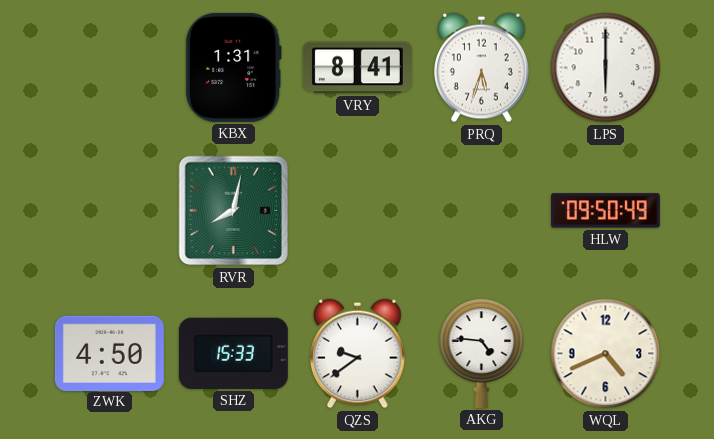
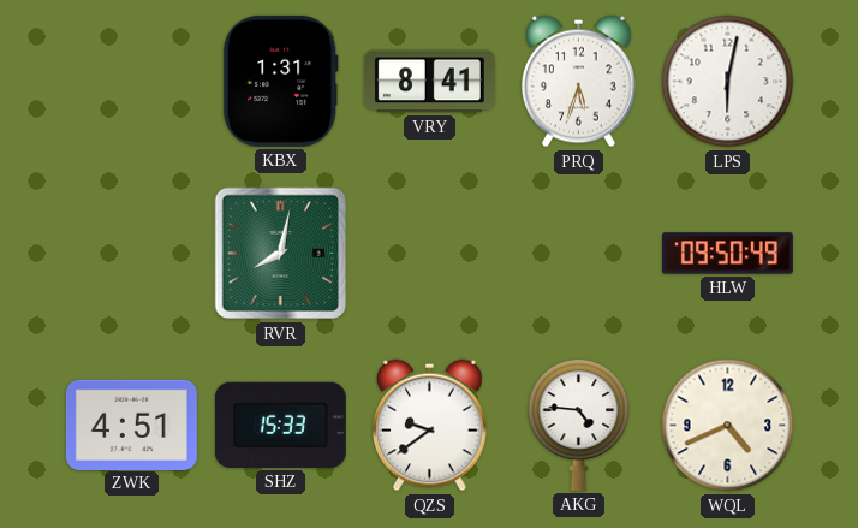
LPS: 6:00 -> 6:02 (728, 82)
ZWK: 4:50 -> 4:51 (131, 425)
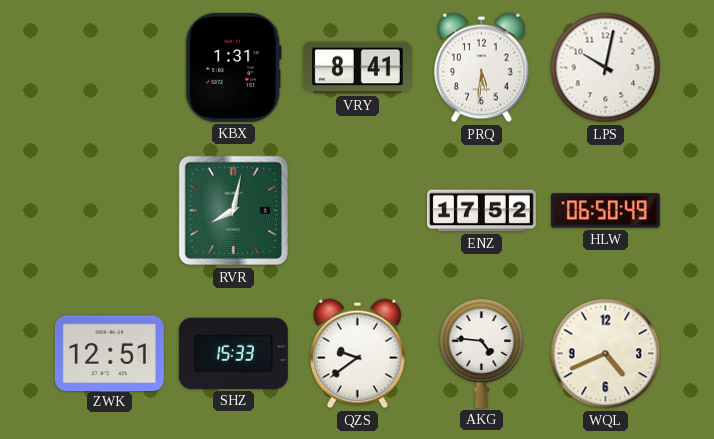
PRQ: 5:33 -> 5:31 (482, 68)
LPS: 6:02 -> 10:02 (606, 68)
ENZ: none -> 17:52 (481, 211)
HLW: 09:50 -> 06:50 (605, 211)
ZWK: 4:51 -> 12:51 (109, 353)
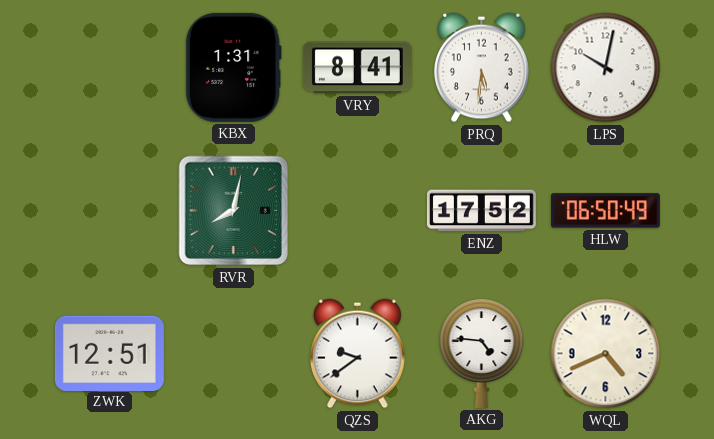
SHZ: 15:33 -> none (233, 353)
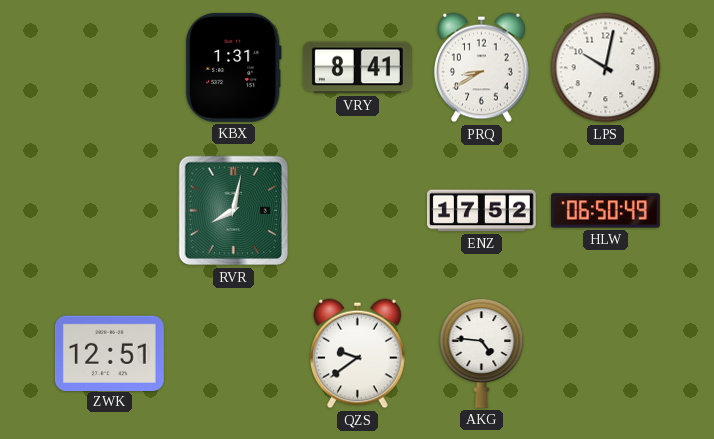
PRQ: 5:31 -> 8:40 (482, 68)
WQL: 4:41 -> none (606, 354)
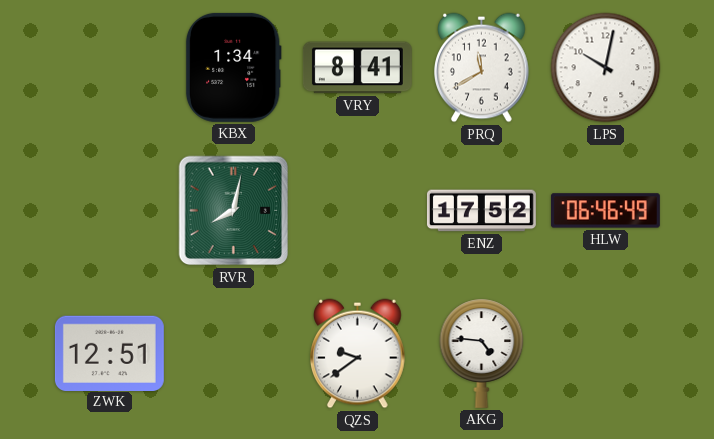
KBX: 1:31 -> 1:34 (233, 67)
PRQ: 8:40 -> 11:40 (482, 68)
HLW: 06:50 -> 06:46 (605, 211)
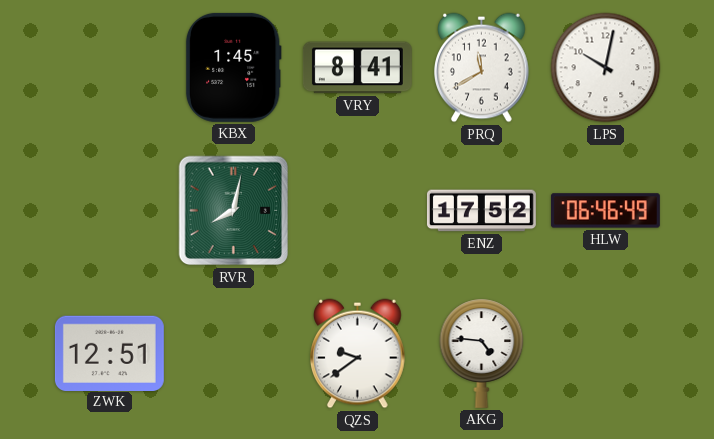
KBX: 1:34 -> 1:45 (233, 67)
